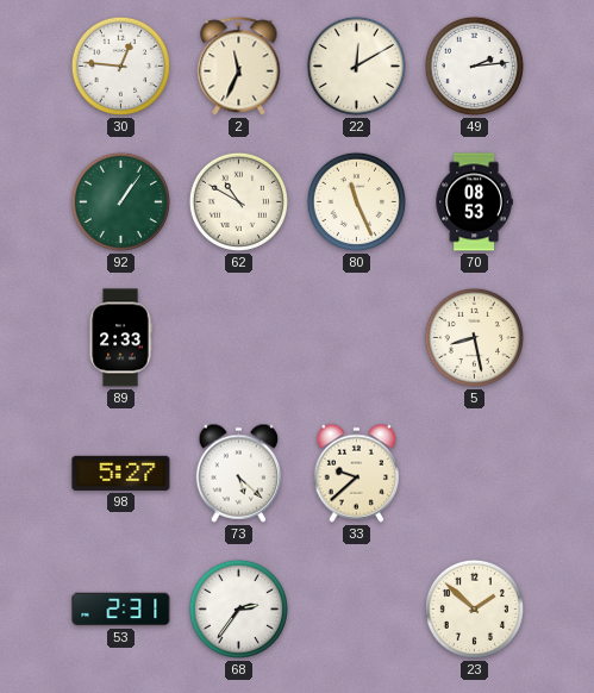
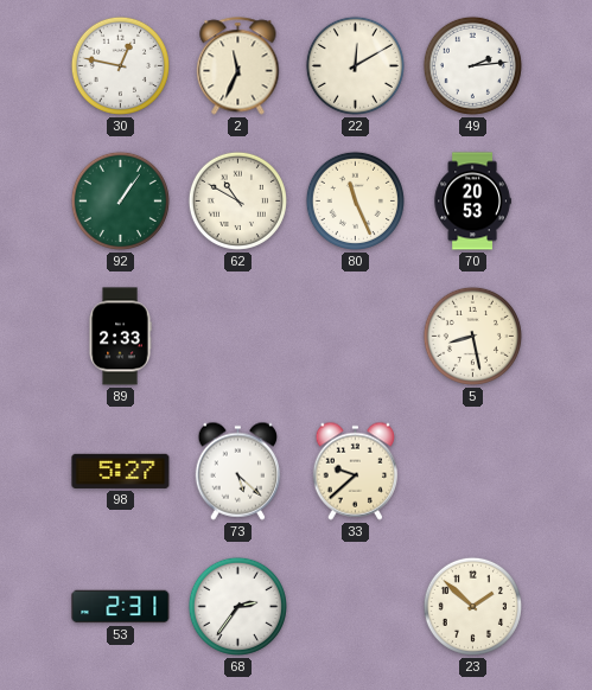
30: 12:46 -> 12:47 (120, 65)
70: 08:53 -> 20:53 (472, 202)
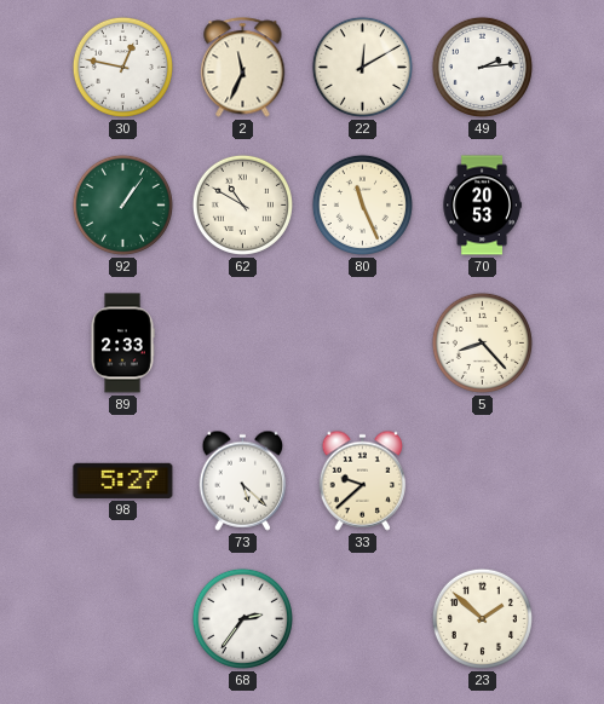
5: 8:28 -> 8:23 (482, 342)
53: 2:31 -> none (121, 607)
